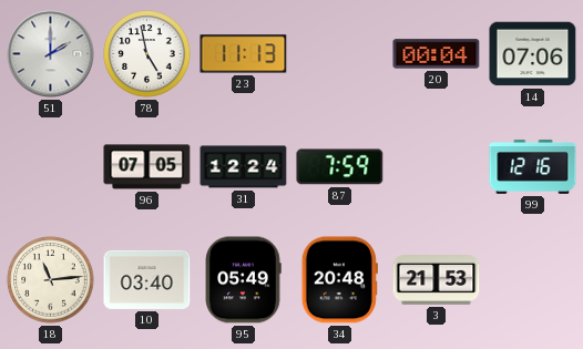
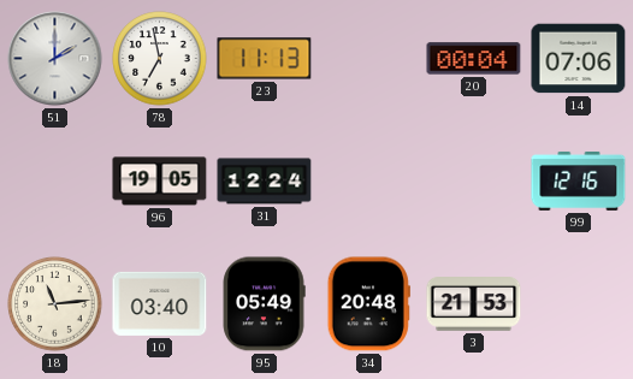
78: 4:58 -> 6:58 (160, 59)
96: 07:05 -> 19:05 (160, 182)
87: 7:59 -> none (340, 167)
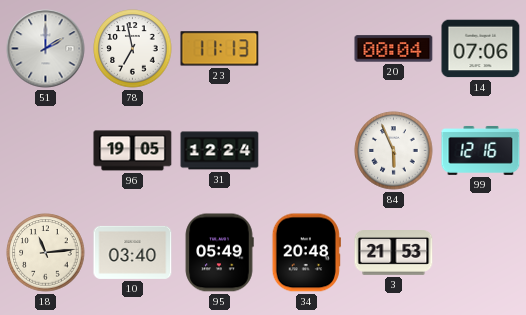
84: none -> 5:56 (394, 151)
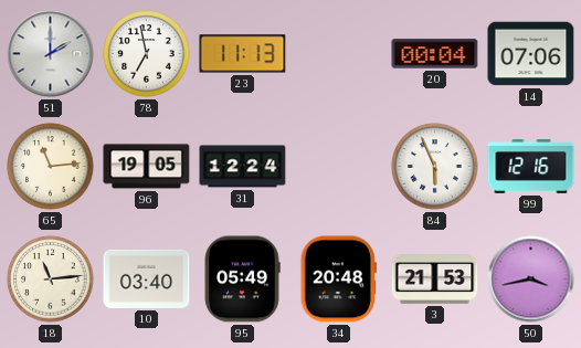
65: none -> 11:14 (51, 167)
50: none -> 3:43 (531, 280)
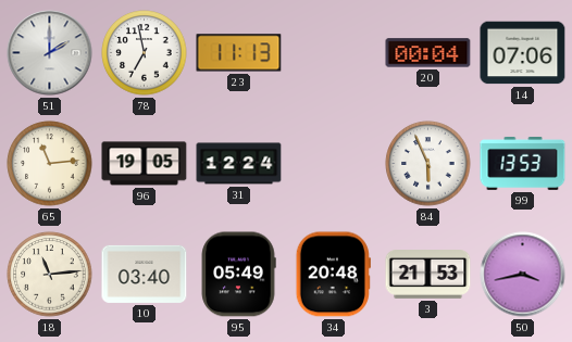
99: 12:16 -> 13:53 (523, 164)
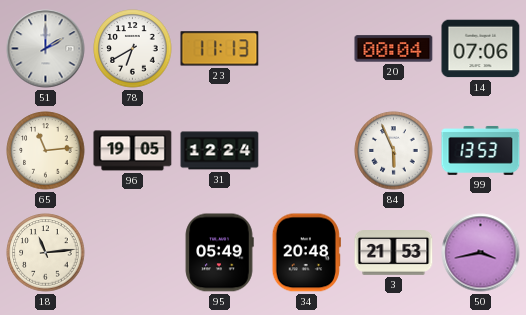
78: 6:58 -> 6:40 (133, 49)
10: 03:40 -> none (145, 274)
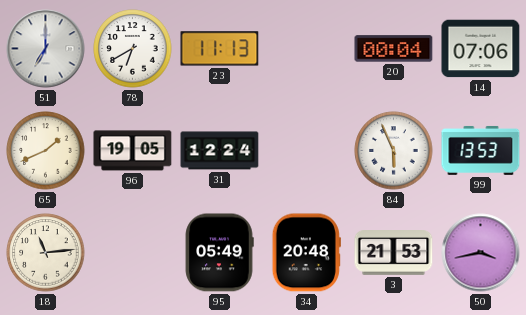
51: 2:00 -> 7:00 (46, 49)
65: 11:14 -> 1:41 (46, 151)
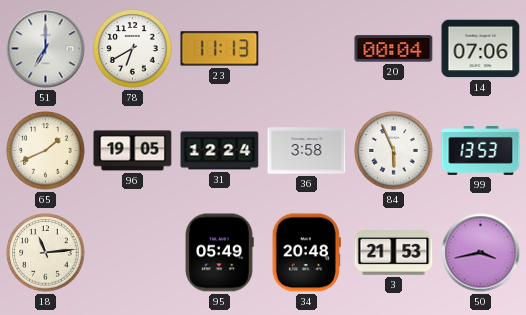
36: none -> 3:58 (307, 151)
